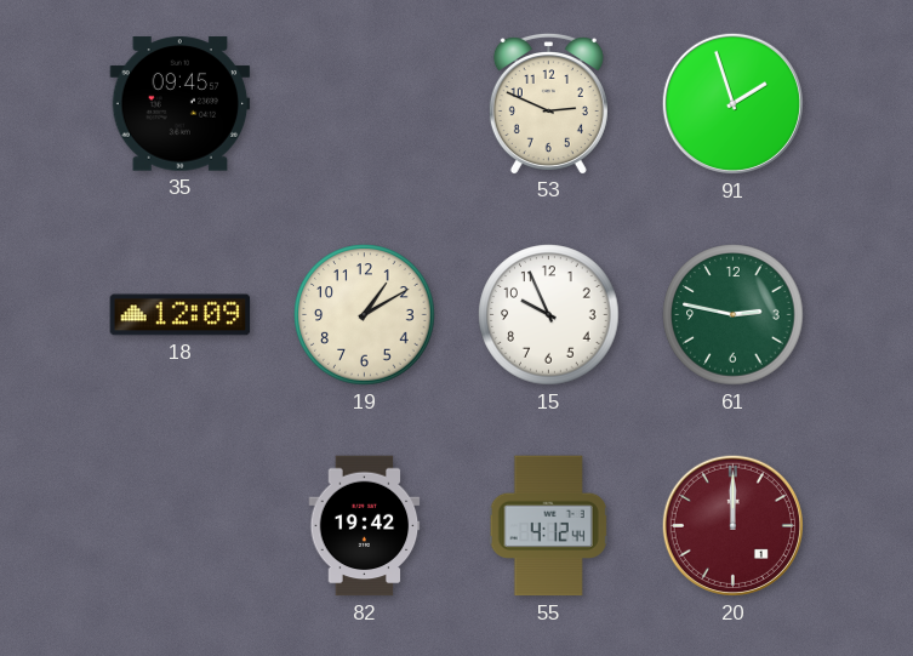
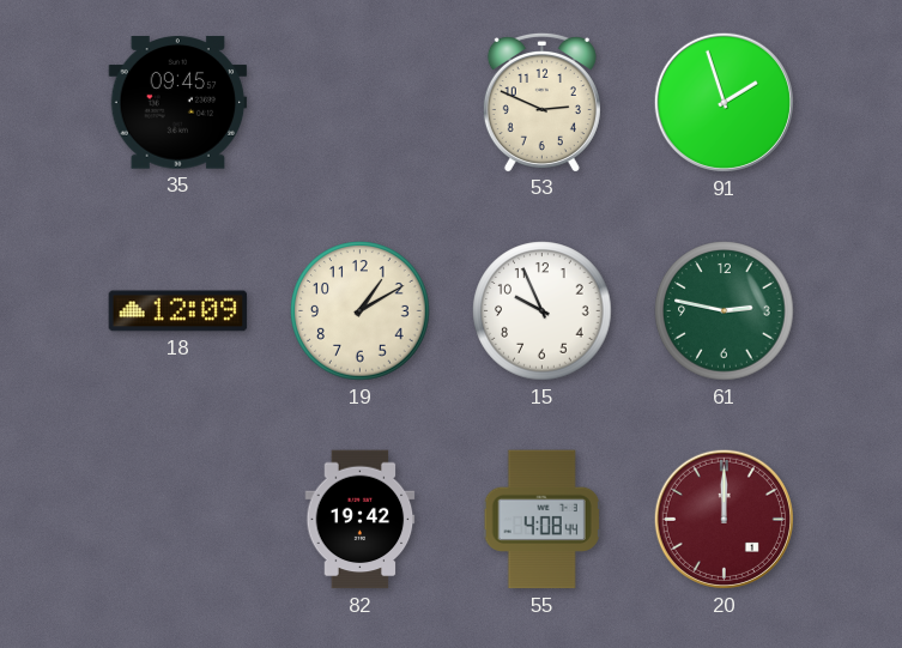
55: 4:12 -> 4:08 (541, 520)
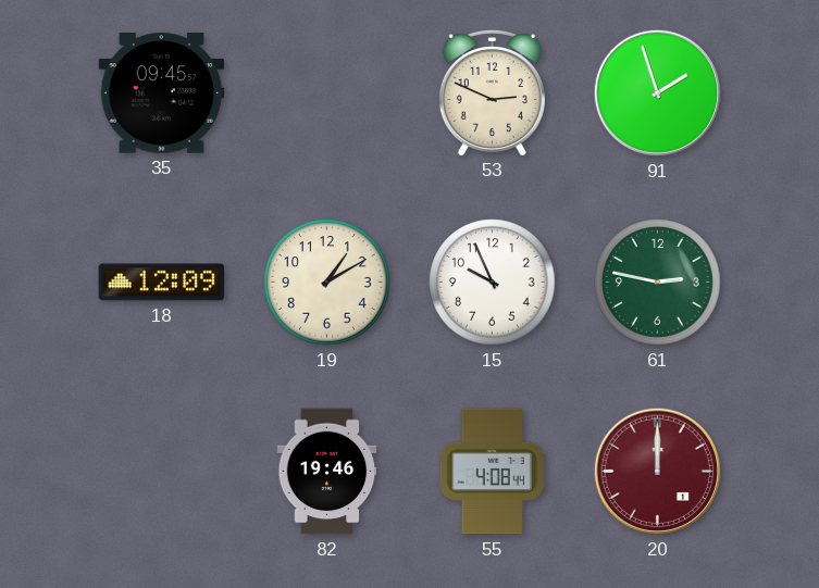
82: 19:42 -> 19:46 (327, 472)
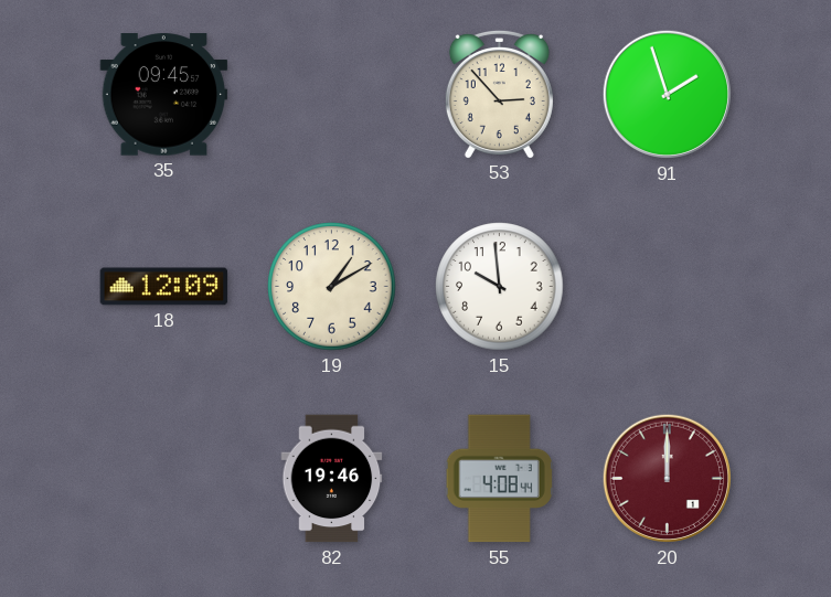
53: 2:49 -> 2:53 (499, 94)
15: 9:56 -> 9:59 (500, 287)
61: 2:47 -> none (658, 283)
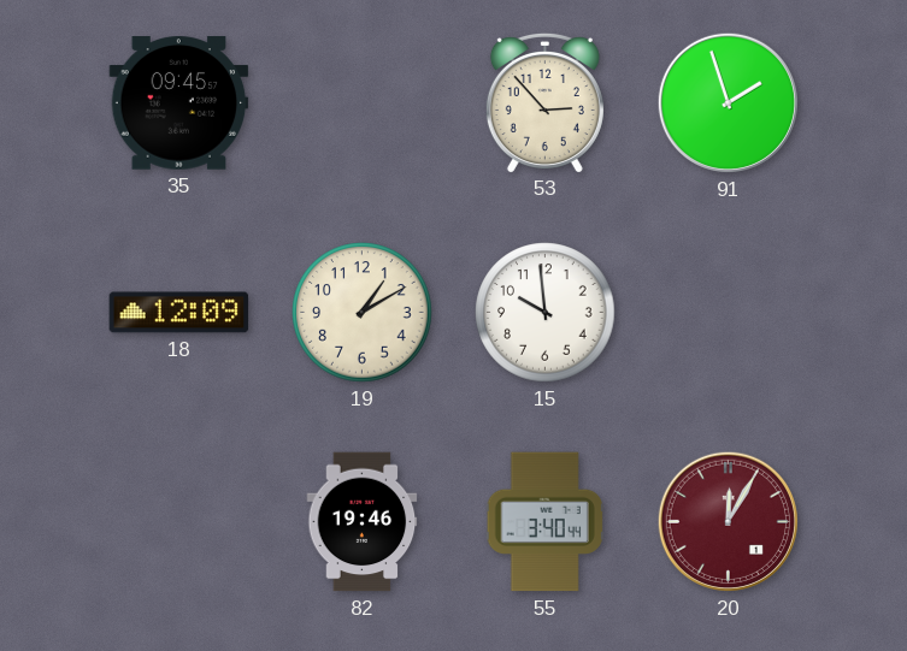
55: 4:08 -> 3:40 (544, 522)
20: 12:00 -> 12:05 (728, 521)
